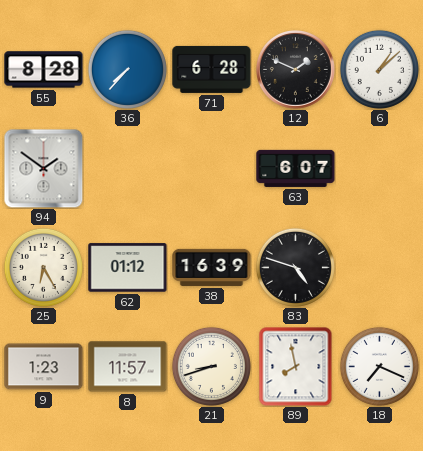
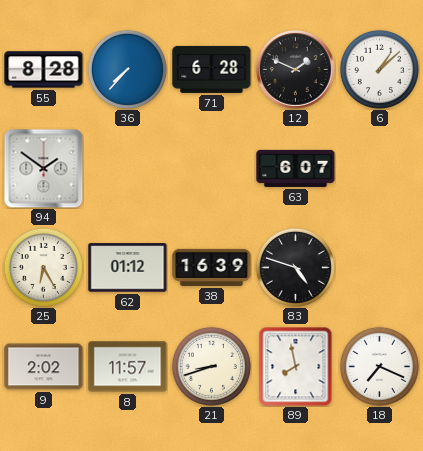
9: 1:23 -> 2:02 (44, 367)
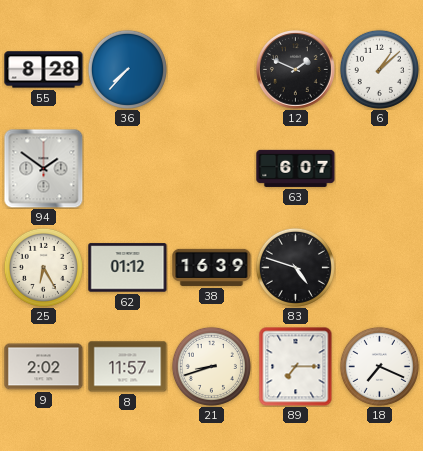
71: 6:28 -> none (212, 69)
89: 7:58 -> 7:15 (296, 367)
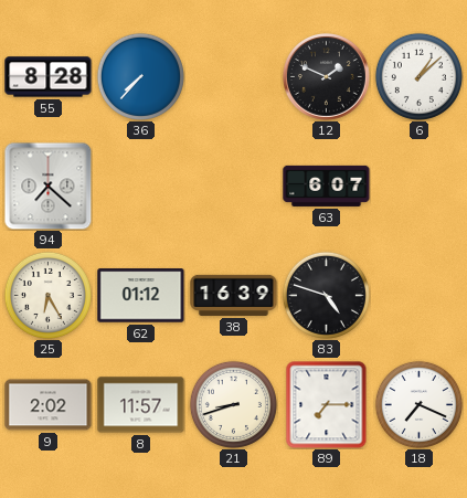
94: 1:51 -> 7:22 (47, 186)
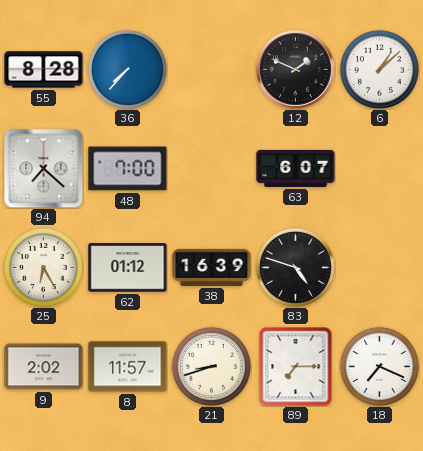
48: none -> 7:00 (128, 169)
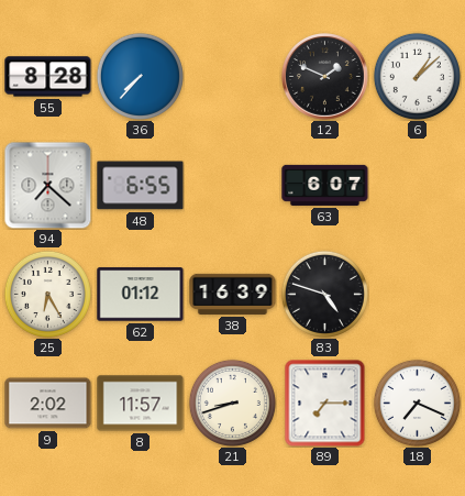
48: 7:00 -> 6:55 (141, 186)
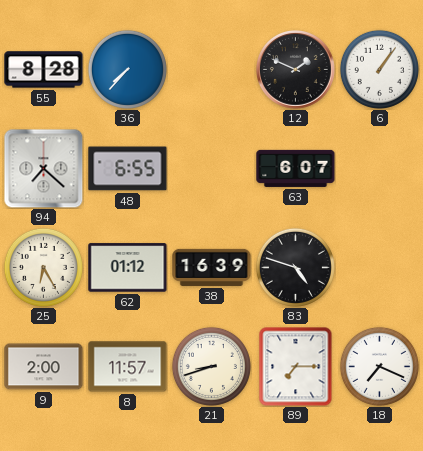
6: 1:08 -> 1:06 (379, 69)
9: 2:02 -> 2:00 (44, 367)
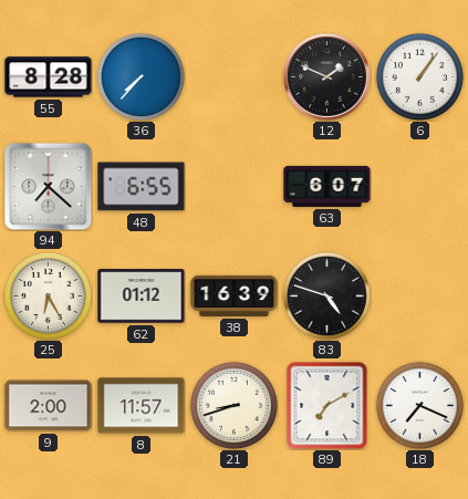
89: 7:15 -> 7:10 (327, 406)
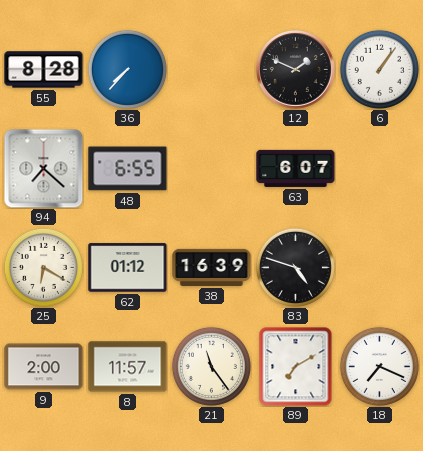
25: 6:25 -> 6:20 (43, 267)
21: 8:42 -> 11:24 (211, 366)
